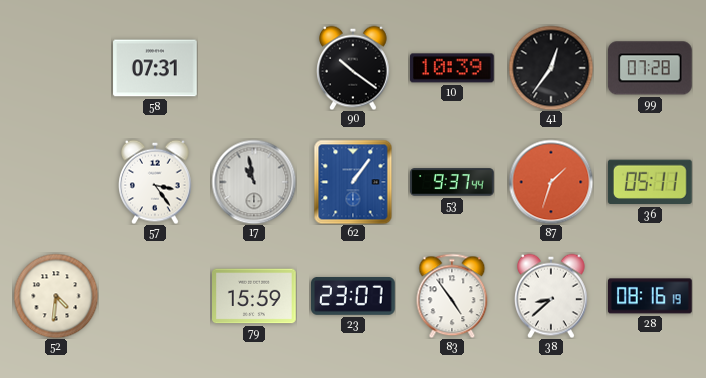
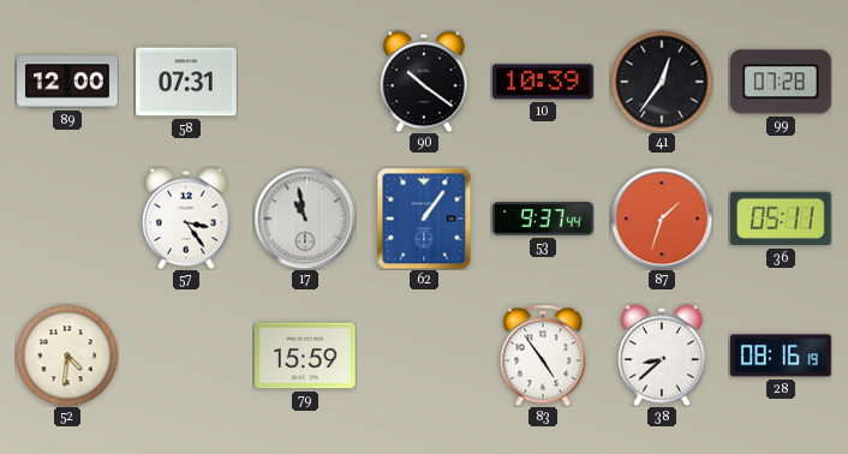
89: none -> 12:00 (67, 82)
23: 23:07 -> none (353, 297)
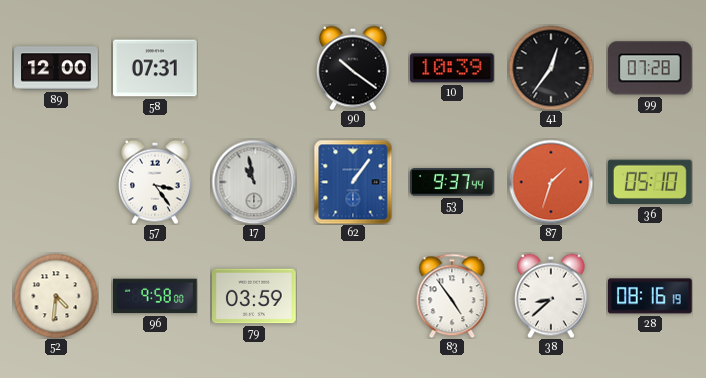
36: 05:11 -> 05:10 (650, 182)
96: none -> 9:58 (156, 296)
79: 15:59 -> 03:59 (255, 296)
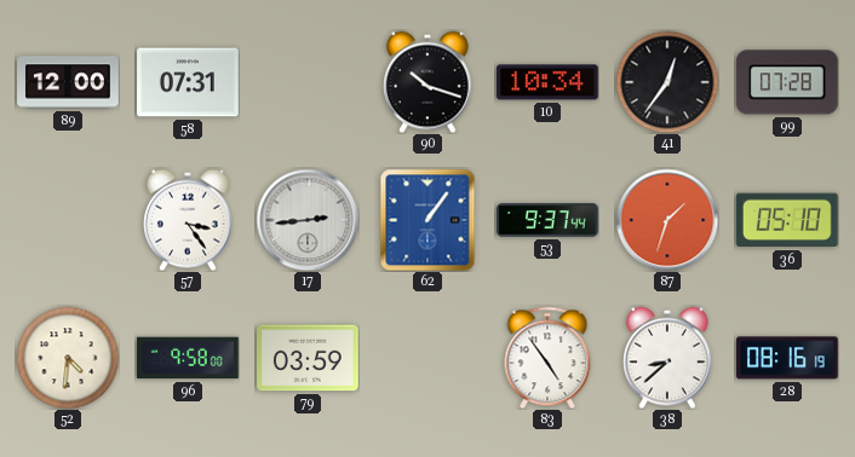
90: 10:21 -> 10:18 (429, 82)
10: 10:39 -> 10:34 (549, 82)
17: 10:58 -> 2:44 (308, 220)
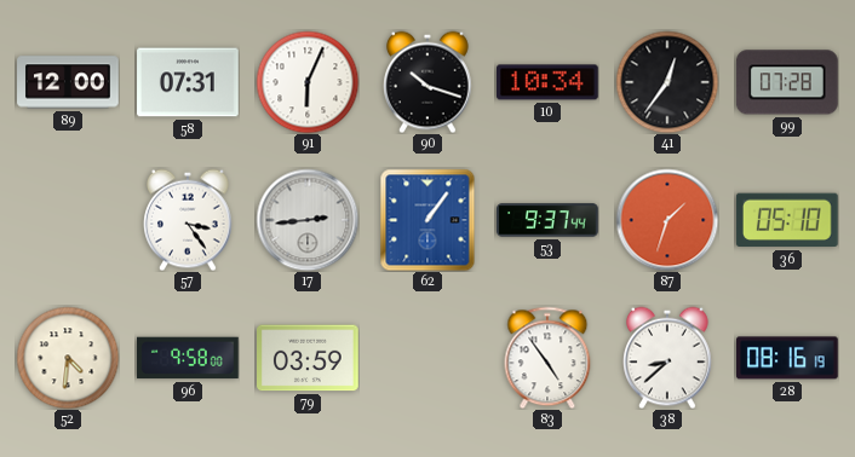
91: none -> 6:04 (308, 82)
